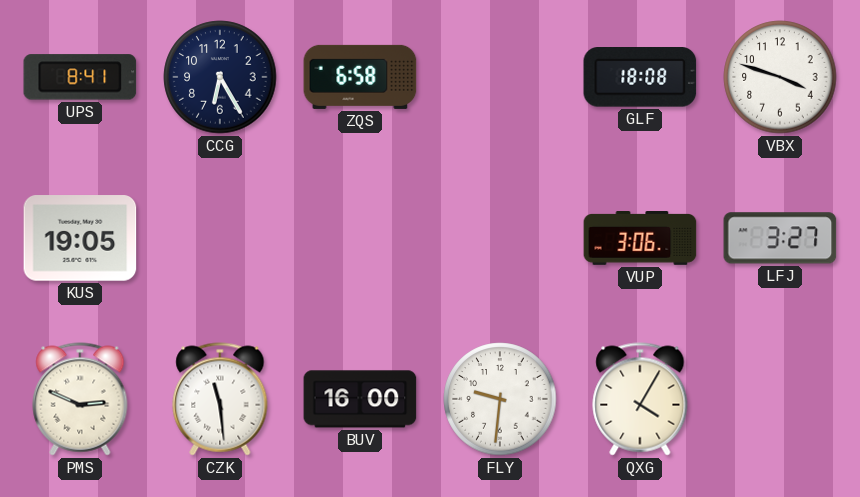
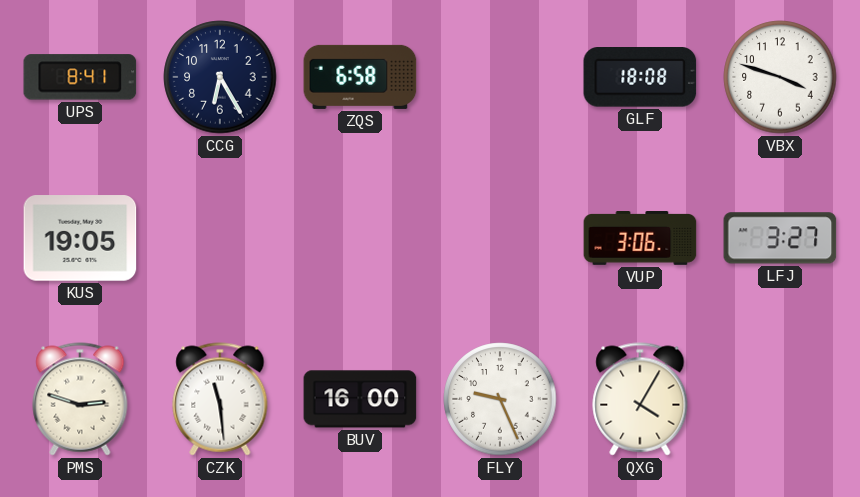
PMS: 2:49 -> 2:48 (80, 399)
FLY: 9:31 -> 9:26 (500, 399)
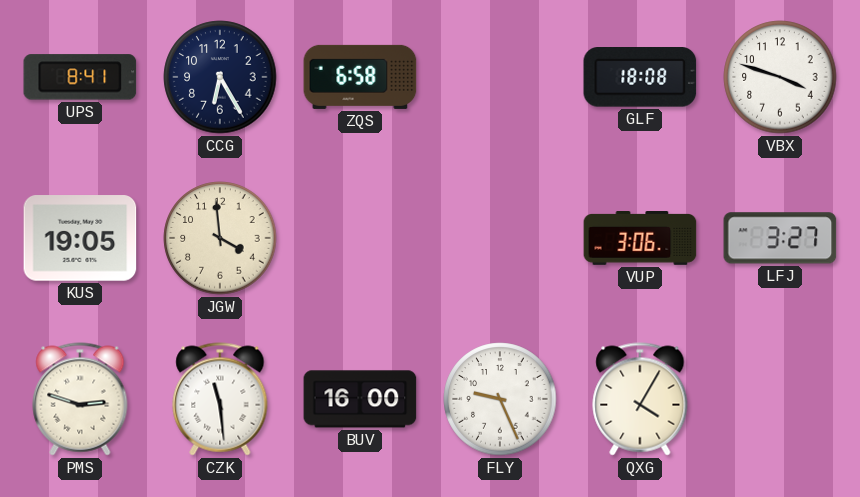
JGW: none -> 3:59 (220, 238)
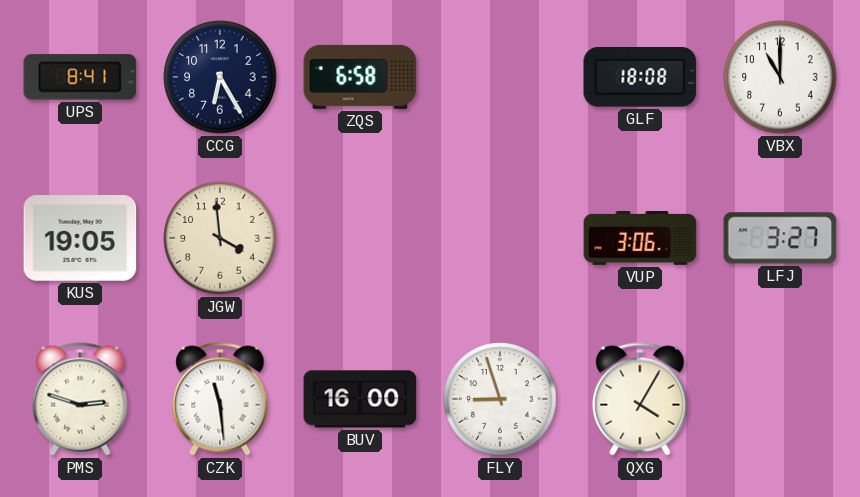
VBX: 3:48 -> 11:00 (780, 77)
FLY: 9:26 -> 8:57 (500, 399)
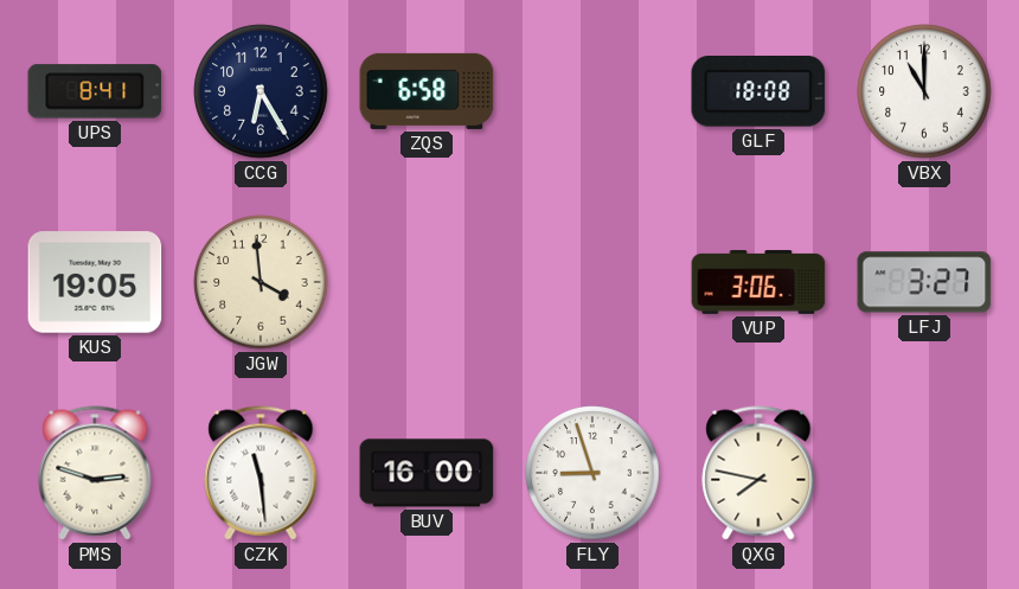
QXG: 4:05 -> 7:47 (758, 473)
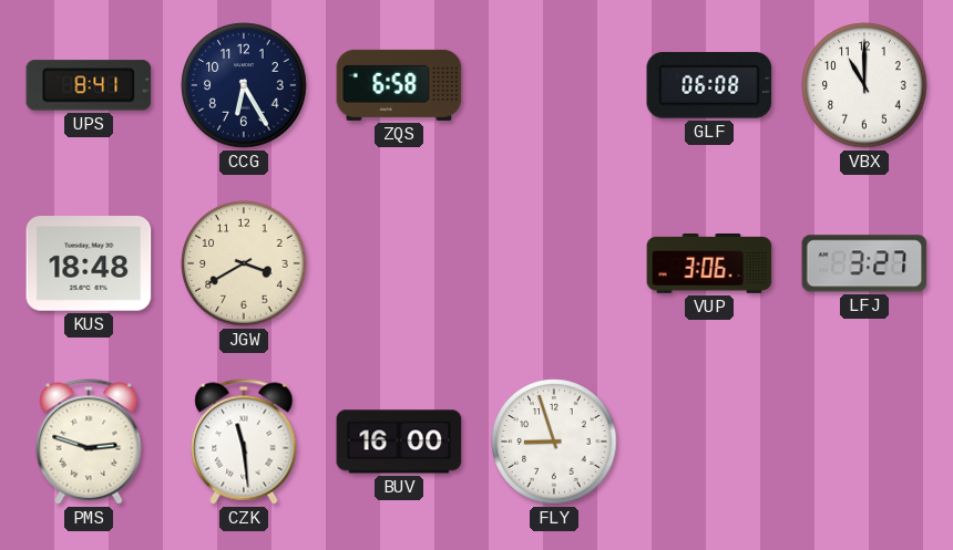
GLF: 18:08 -> 06:08 (709, 85)
KUS: 19:05 -> 18:48 (89, 263)
JGW: 3:59 -> 3:40 (244, 263)
QXG: 7:47 -> none (758, 473)
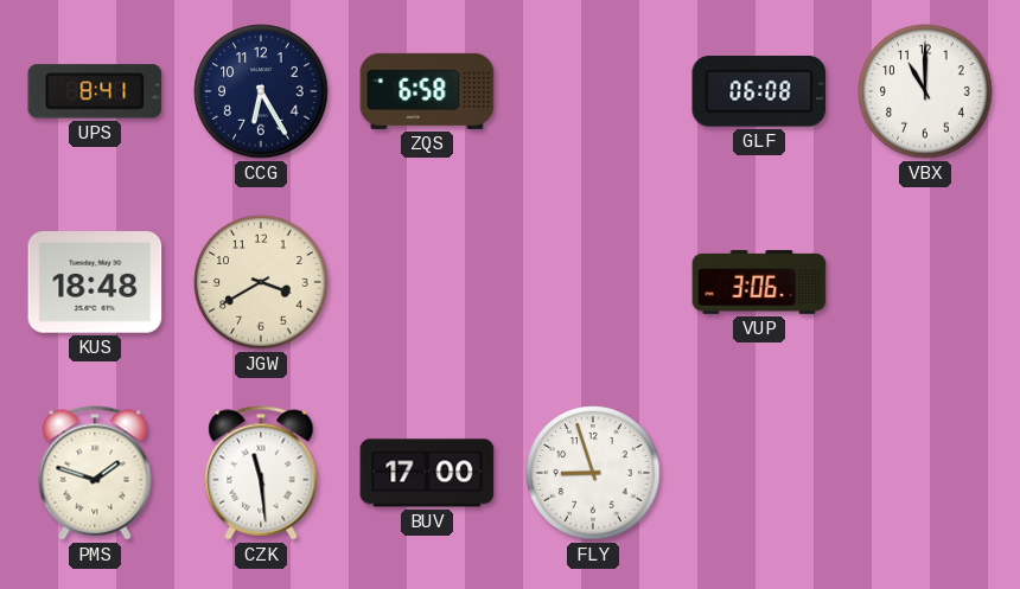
LFJ: 3:27 -> none (864, 263)
PMS: 2:48 -> 1:48 (95, 473)
BUV: 16:00 -> 17:00 (427, 473)
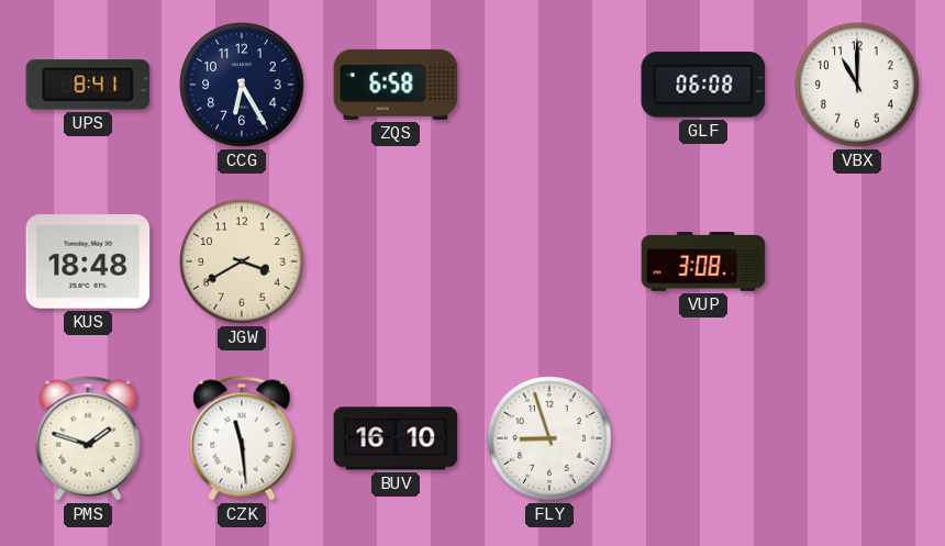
VUP: 3:06 -> 3:08 (703, 263)
BUV: 17:00 -> 16:10 (396, 438)
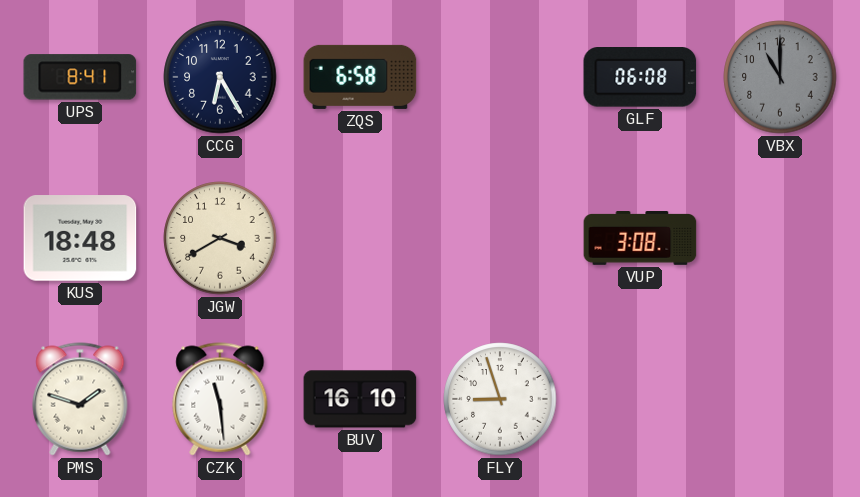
VBX dial: white -> grey (780, 77)
